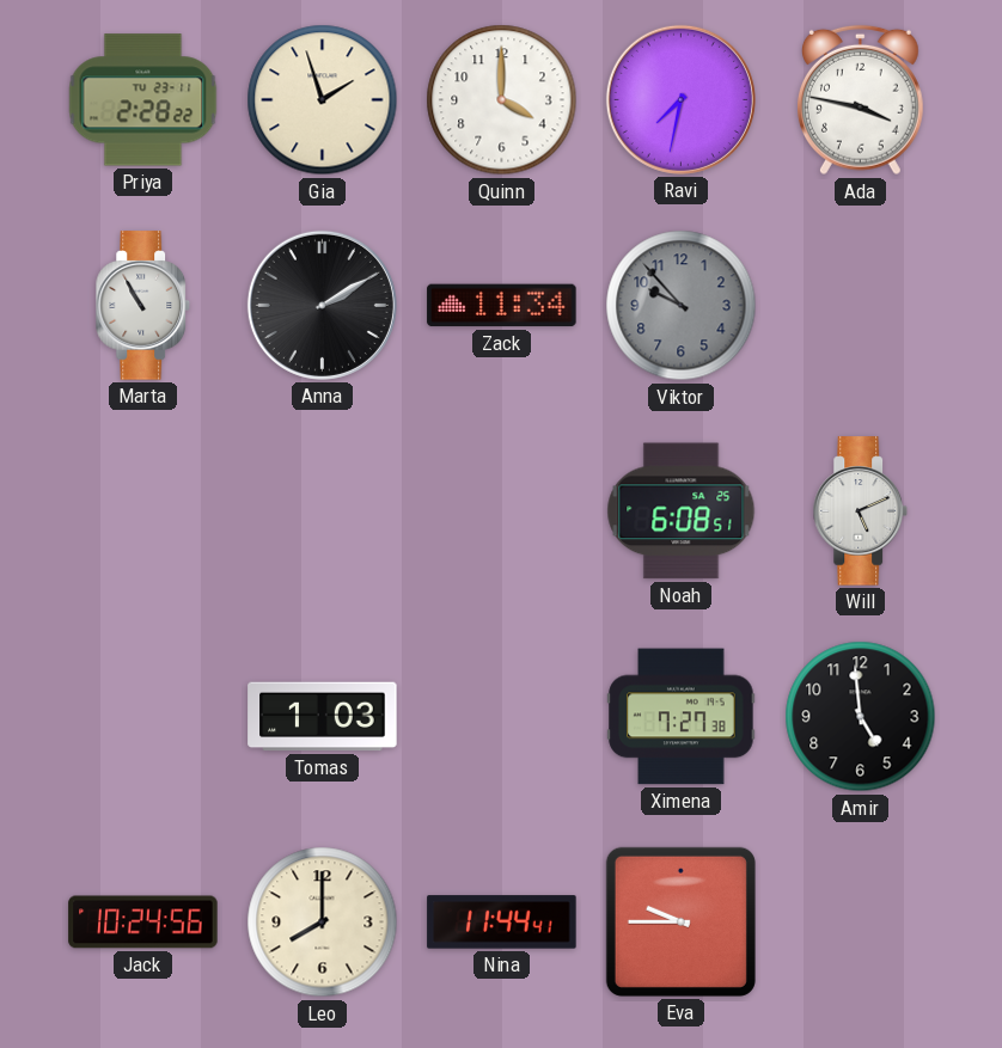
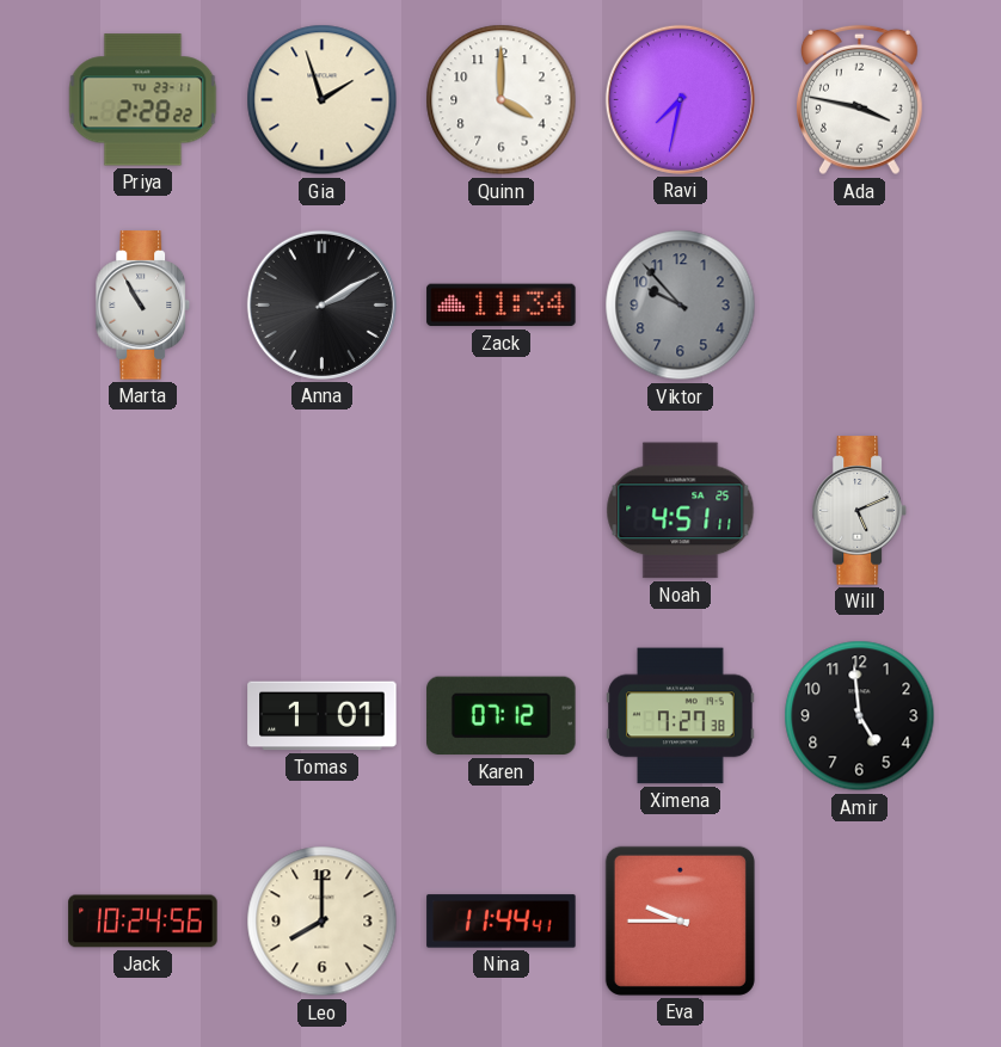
Noah: 6:08 -> 4:51 (681, 511)
Tomas: 1:03 -> 1:01 (323, 716)
Karen: none -> 07:12 (502, 716)
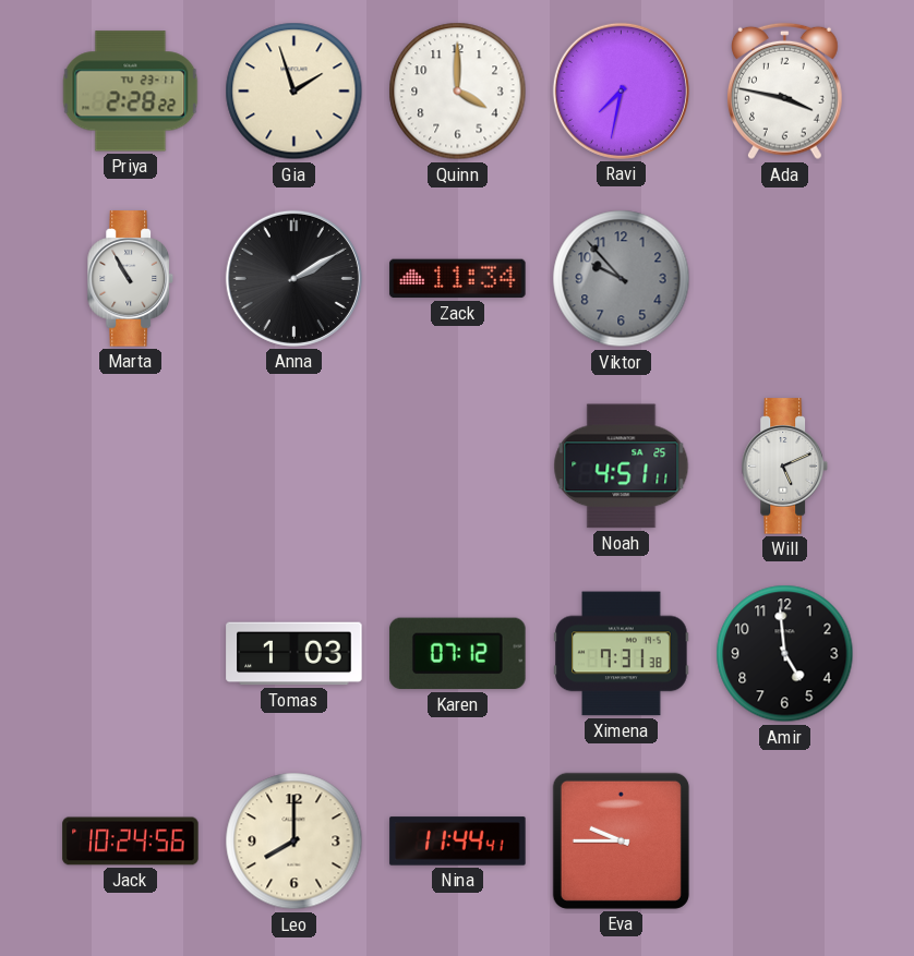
Tomas: 1:01 -> 1:03 (294, 654)
Ximena: 7:27 -> 7:31 (622, 654)
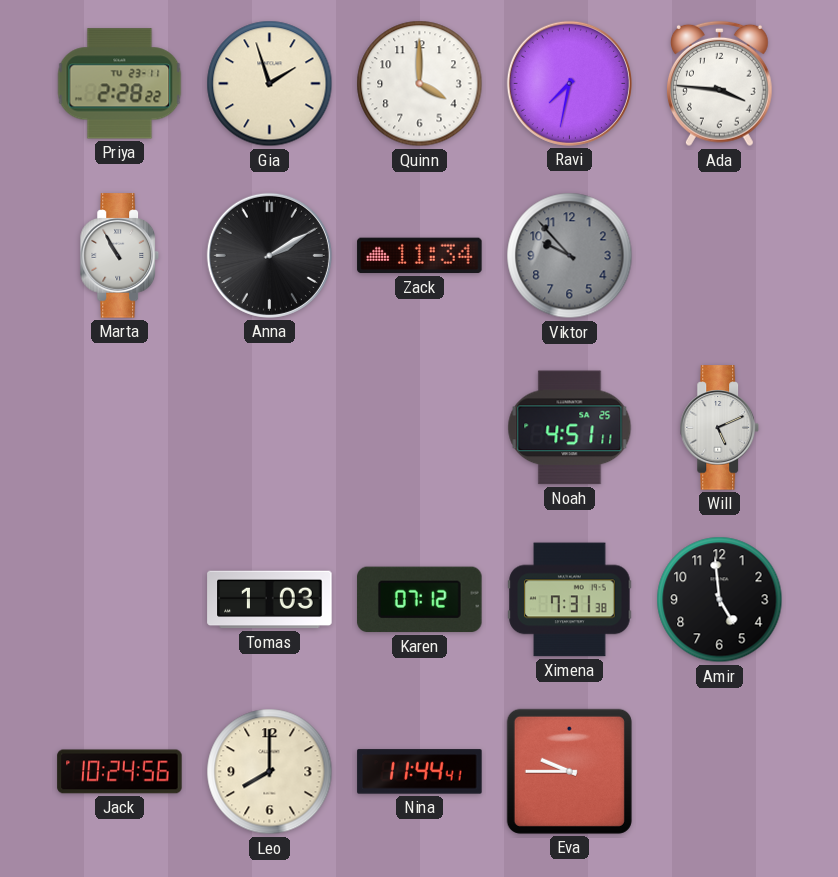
Ada: 3:47 -> 3:46 (719, 84)
